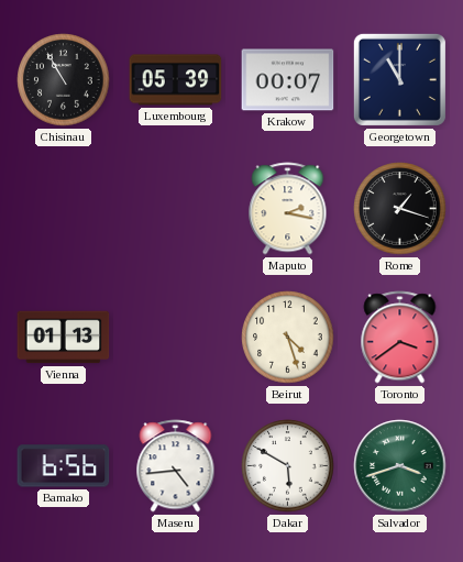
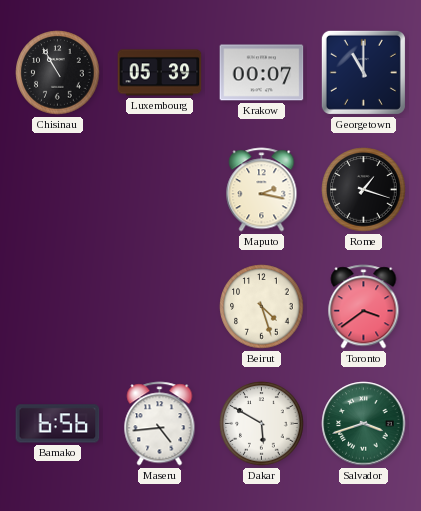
Vienna: 01:13 -> none (64, 338)
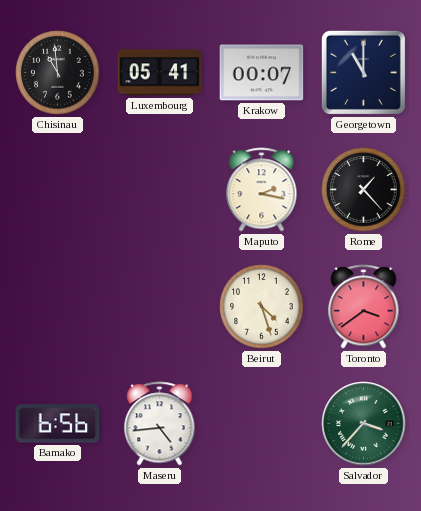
Chisinau: 10:55 -> 10:59 (58, 73)
Luxembourg: 05:39 -> 05:41 (160, 73)
Rome: 1:18 -> 1:23 (364, 190)
Dakar: 5:50 -> none (262, 424)
Salvador: 3:42 -> 3:37 (364, 424)
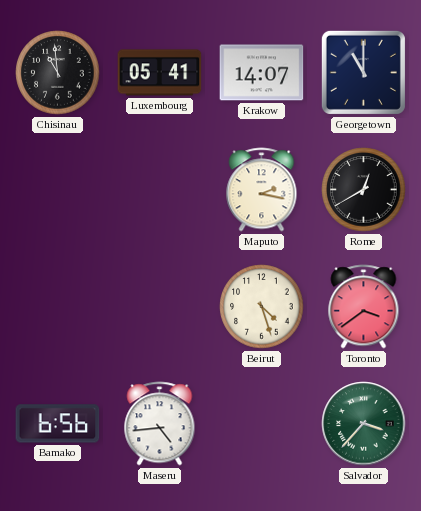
Krakow: 00:07 -> 14:07 (262, 73)
Rome: 1:23 -> 12:40 (364, 190)
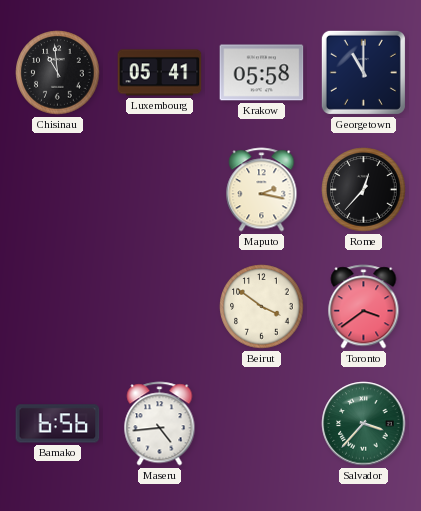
Krakow: 14:07 -> 05:58 (262, 73)
Rome: 12:40 -> 12:37 (364, 190)
Beirut: 4:27 -> 3:51 (262, 307)
